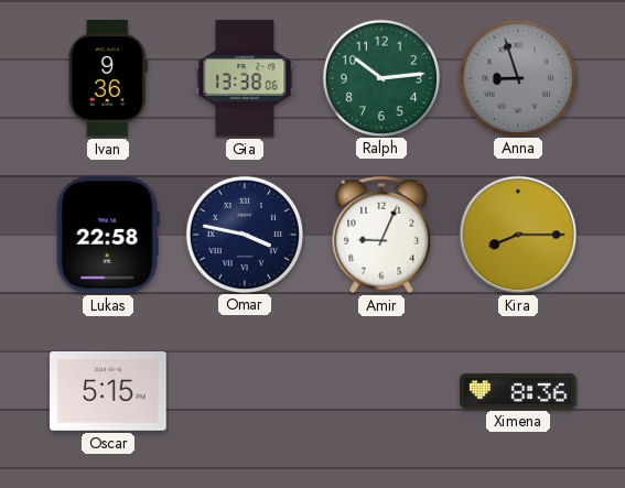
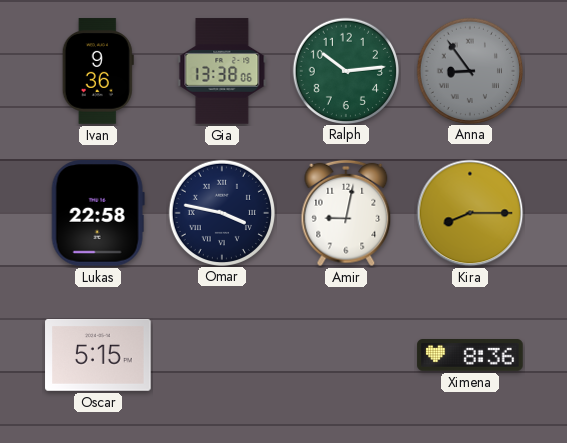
Anna: 8:57 -> 8:54 (469, 70)
Amir: 9:04 -> 9:02 (346, 213)
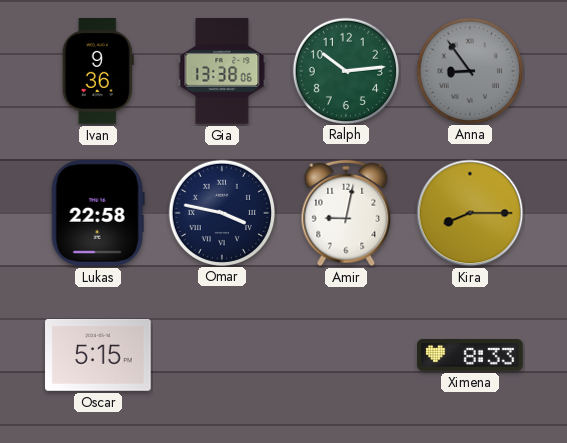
Ximena: 8:36 -> 8:33 (470, 355)
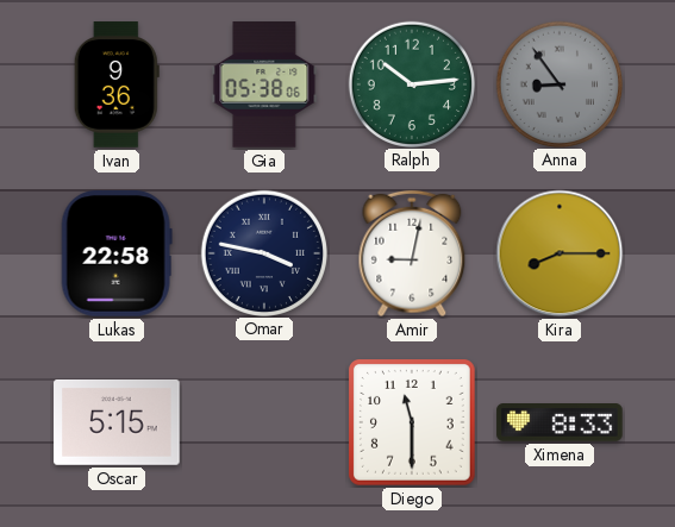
Gia: 13:38 -> 05:38 (264, 84)
Diego: none -> 11:30 (413, 424)
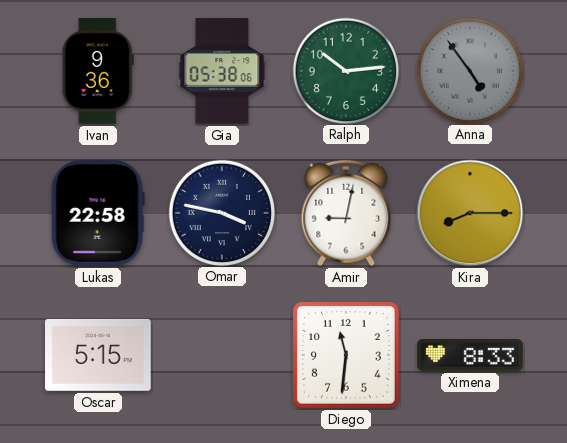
Anna: 8:54 -> 4:54 (469, 70)
Diego: 11:30 -> 11:31 (347, 356)
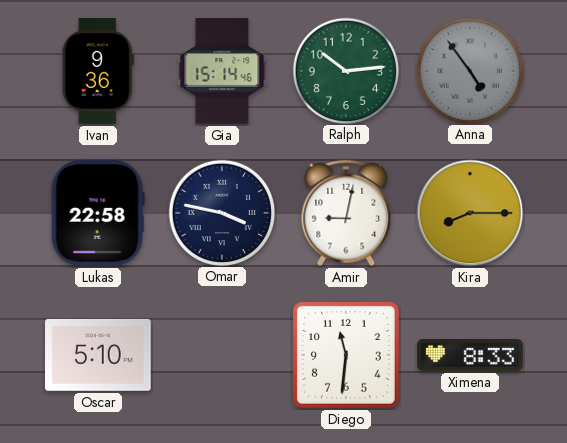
Gia: 05:38 -> 15:14 (222, 71)
Oscar: 5:15 -> 5:10 (98, 355)
